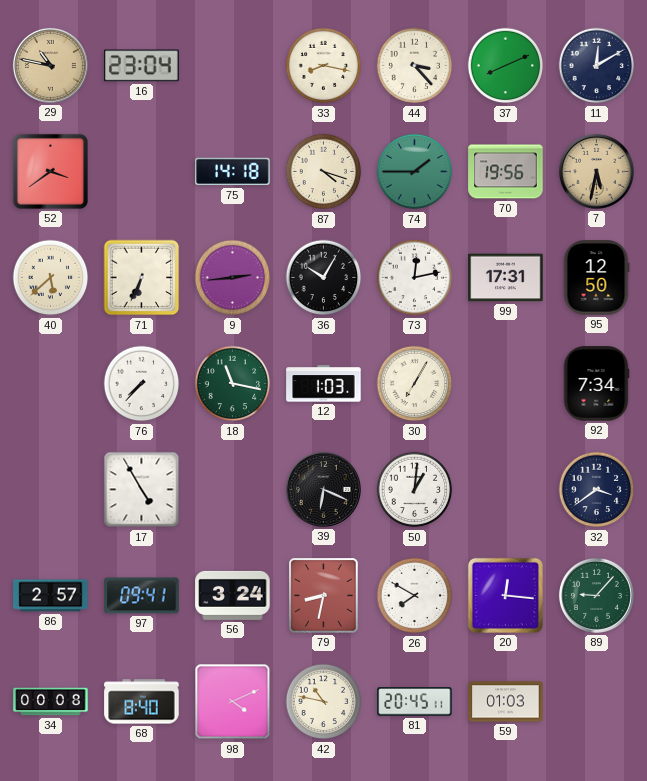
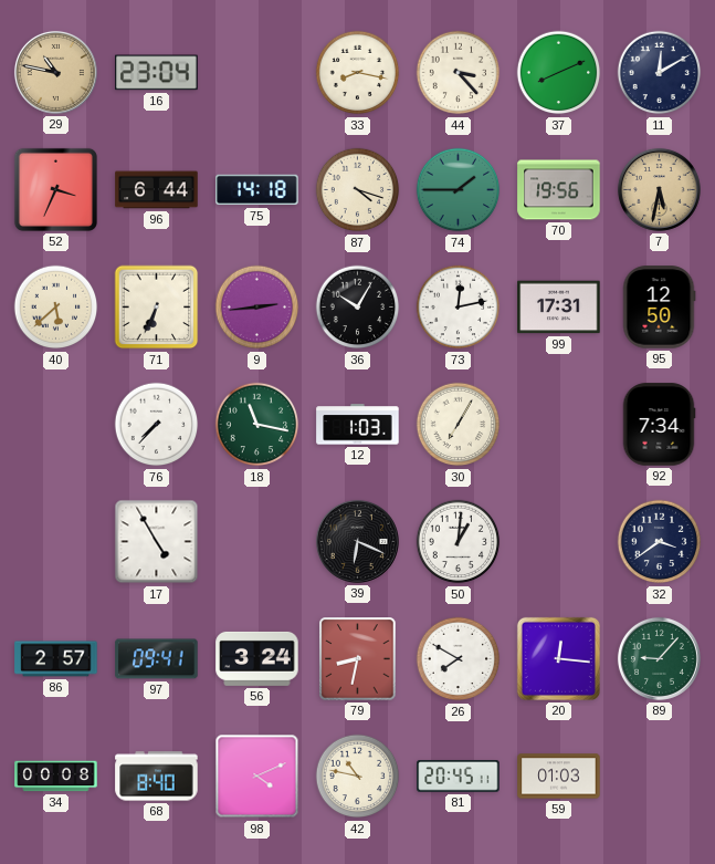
52: 3:39 -> 3:34 (55, 189)
96: none -> 6:44 (157, 190)
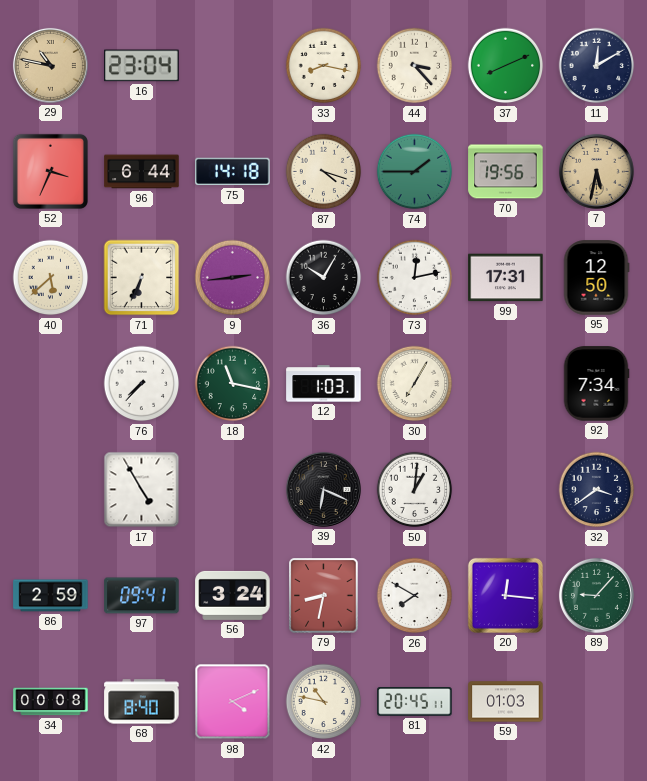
86: 2:57 -> 2:59 (51, 596)
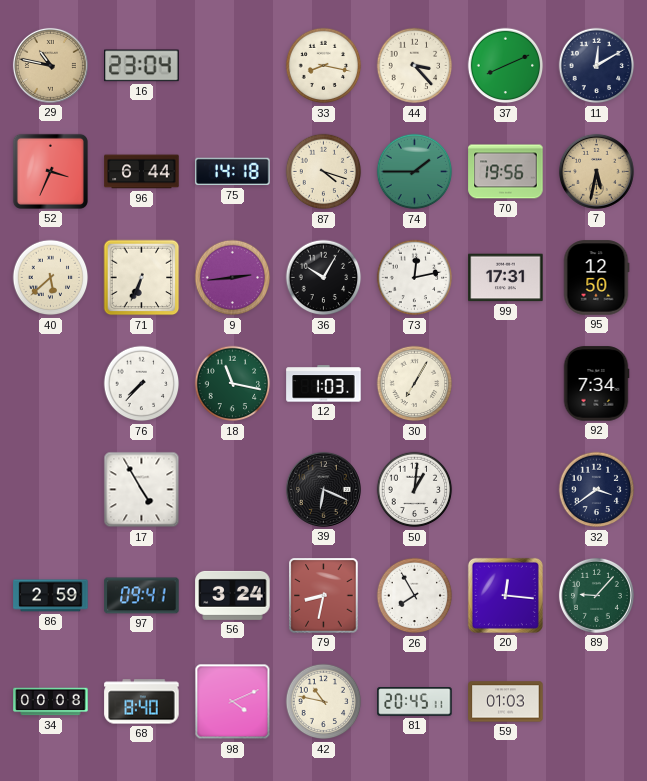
26: 7:50 -> 7:55 (415, 596)
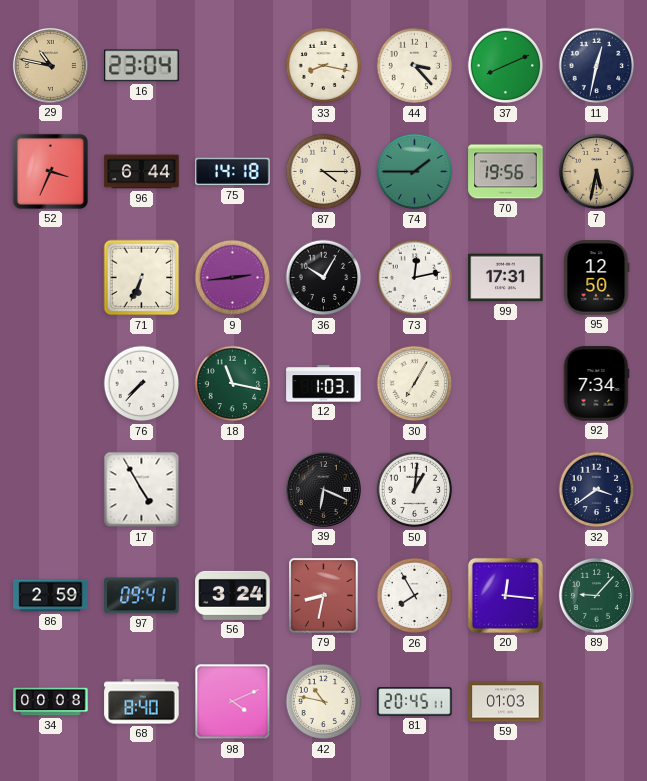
11: 12:10 -> 12:32 (597, 66)
87: 4:18 -> 4:15 (324, 172)
40: 5:38 -> none (51, 278)
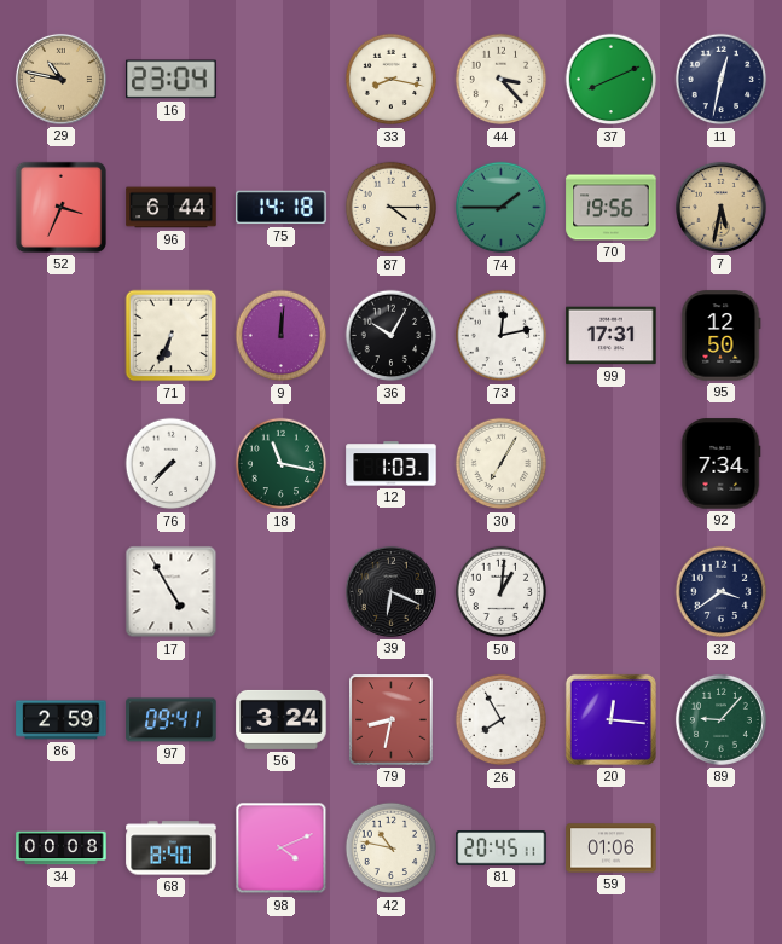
9: 2:44 -> 12:01 (282, 336)
59: 01:03 -> 01:06 (612, 849)
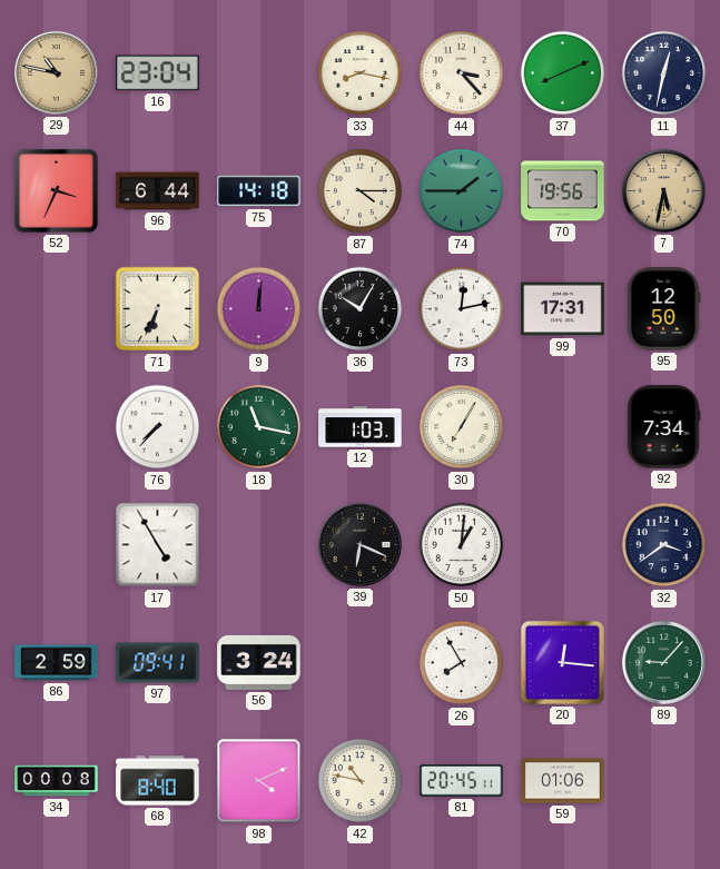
79: 8:32 -> none (392, 720)
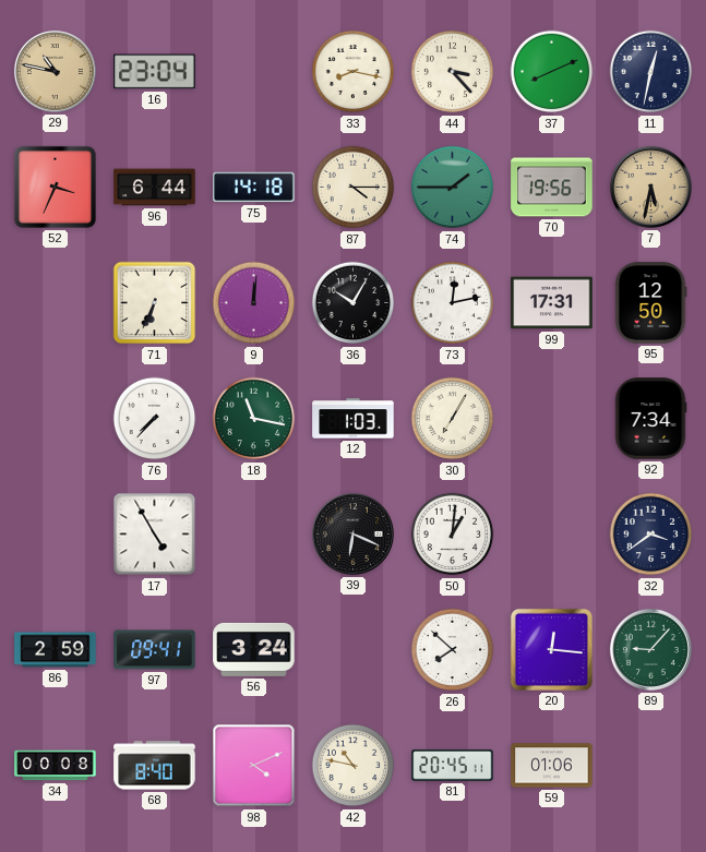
26: 7:55 -> 7:52 (453, 650)
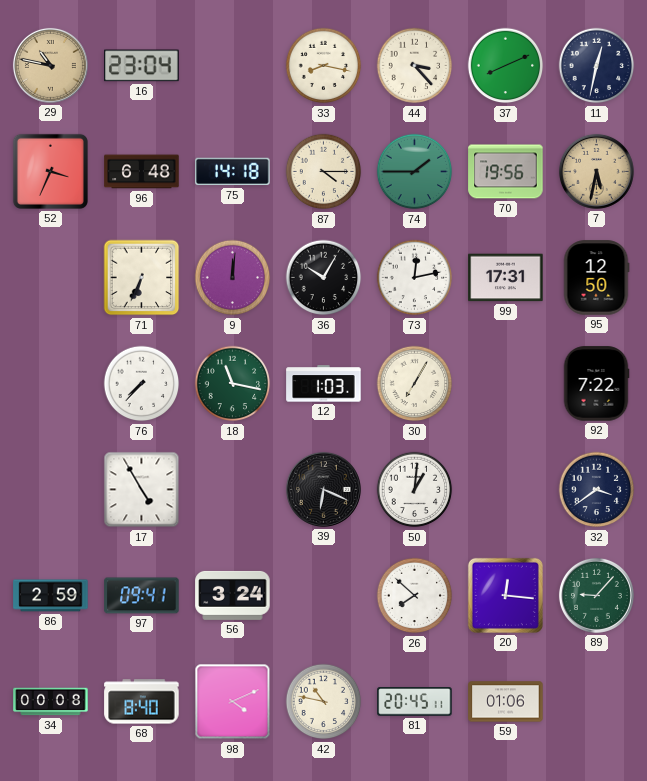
96: 6:44 -> 6:48 (142, 172)
92: 7:34 -> 7:22 (596, 384)
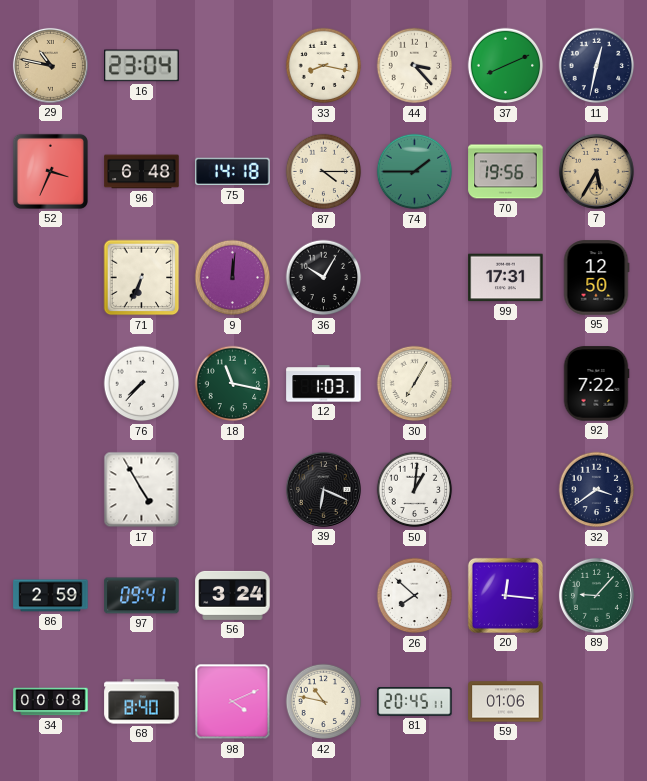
7: 5:32 -> 5:35 (596, 171)
73: 12:13 -> none (415, 278)
